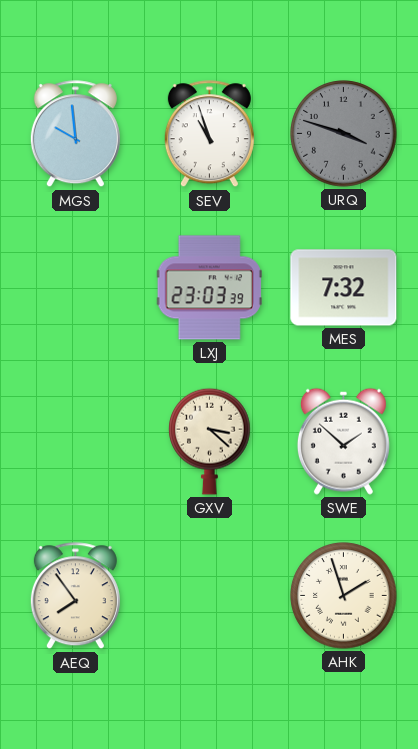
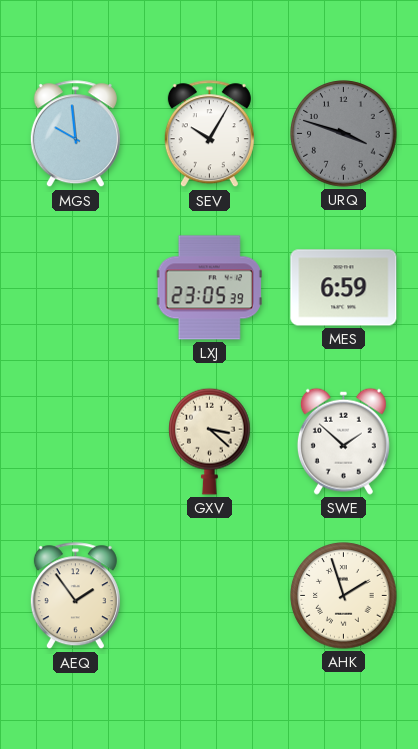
SEV: 10:57 -> 10:05 (209, 134)
LXJ: 23:03 -> 23:05 (209, 288)
MES: 7:32 -> 6:59 (344, 288)
AEQ: 7:54 -> 1:54 (75, 596)
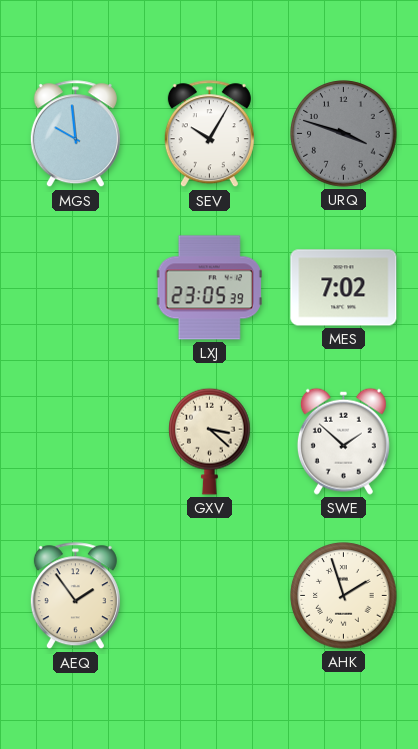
MES: 6:59 -> 7:02 (344, 288)
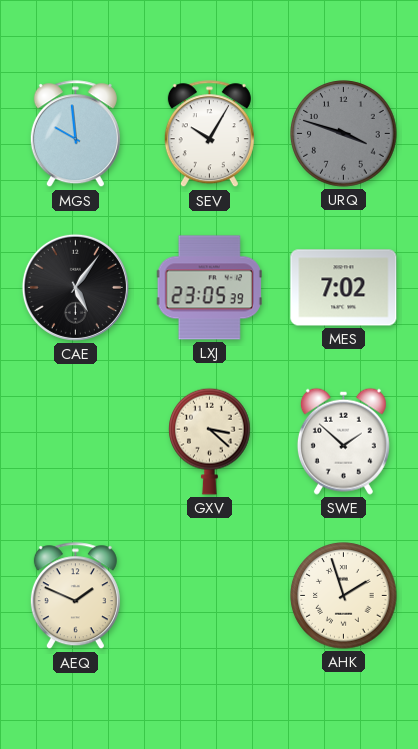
CAE: none -> 5:06 (75, 287)
AEQ: 1:54 -> 1:49 (75, 596)
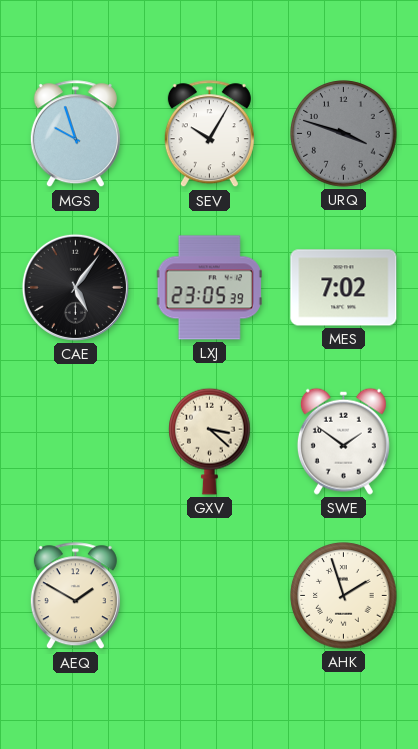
MGS: 9:59 -> 9:57 (75, 134)
SWE: 1:52 -> 1:51 (343, 441)
AEQ: 1:49 -> 1:50 (75, 596)
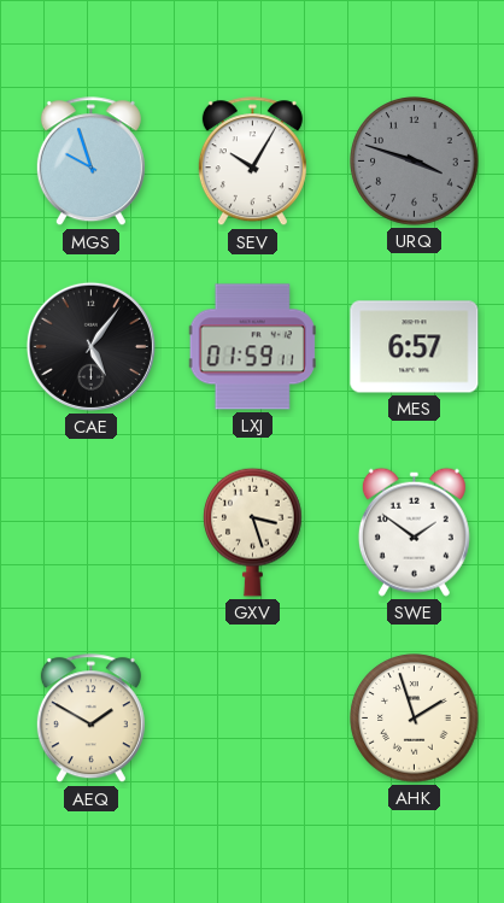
LXJ: 23:05 -> 01:59 (252, 347)
MES: 7:02 -> 6:57 (415, 347)
GXV: 3:22 -> 3:27 (253, 532)
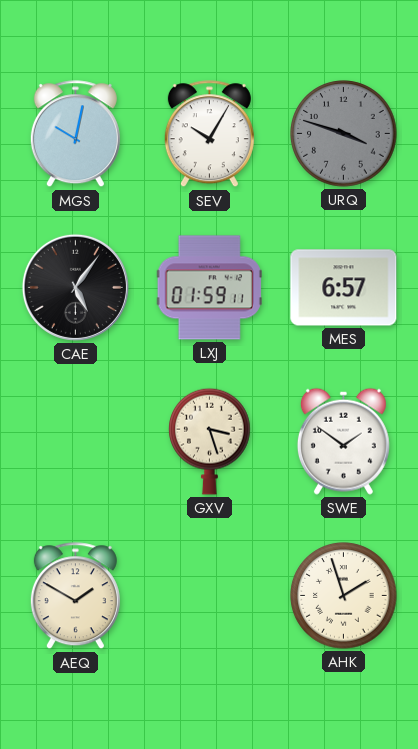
MGS: 9:57 -> 10:02 (75, 134)
